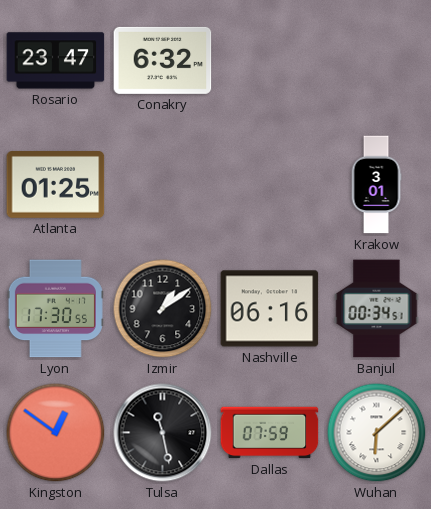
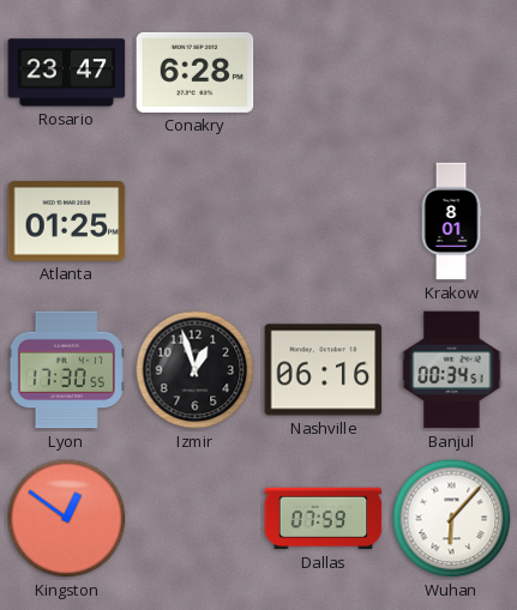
Conakry: 6:32 -> 6:28 (196, 72)
Krakow: 3:01 -> 8:01 (451, 222)
Izmir: 1:09 -> 12:57 (196, 370)
Tulsa: 11:28 -> none (163, 433)
Wuhan: 6:08 -> 6:07 (452, 519)
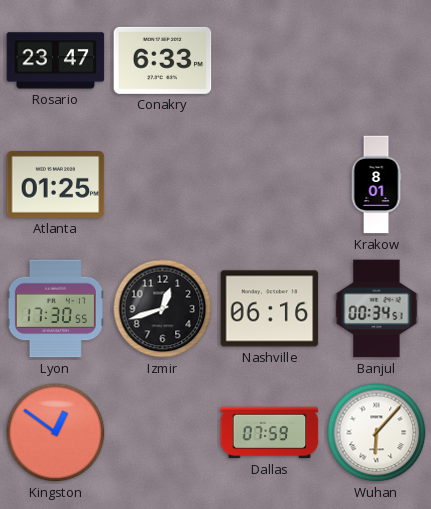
Conakry: 6:28 -> 6:33 (163, 60)
Izmir: 12:57 -> 12:42 (163, 309)
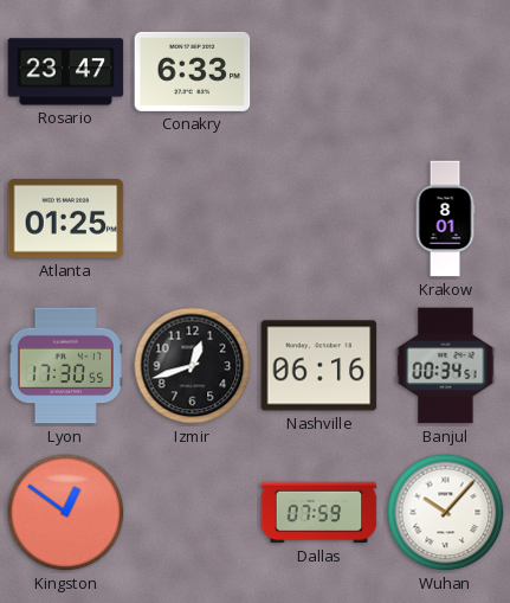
Wuhan: 6:07 -> 10:07 (446, 513)
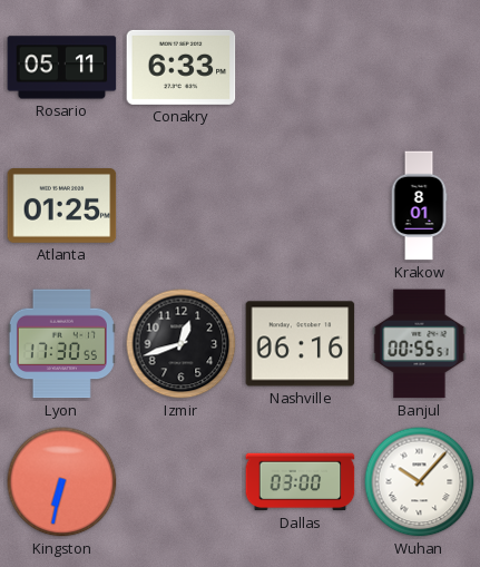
Rosario: 23:47 -> 05:11 (62, 68)
Banjul: 00:34 -> 00:55 (420, 344)
Kingston: 12:51 -> 6:32 (62, 482)
Dallas: 07:59 -> 03:00 (301, 482)
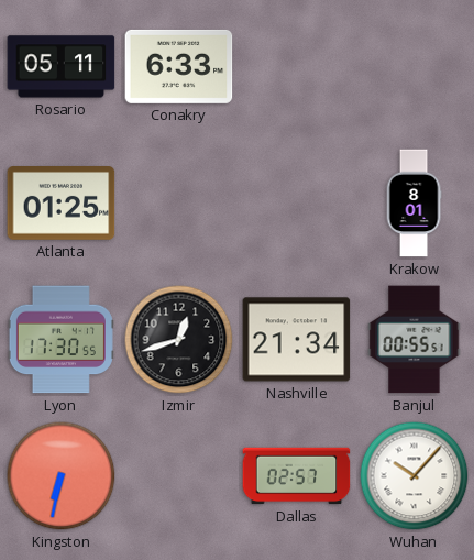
Nashville: 06:16 -> 21:34 (297, 340)
Dallas: 03:00 -> 02:57 (297, 476)
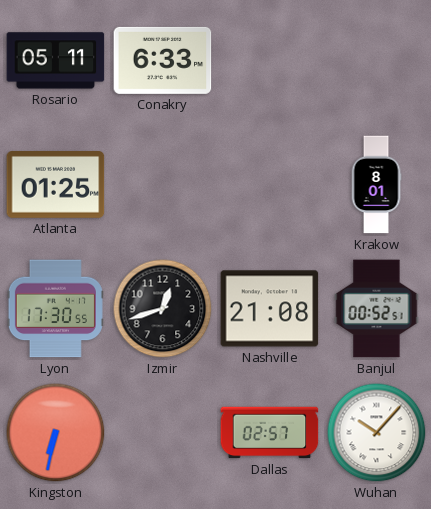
Nashville: 21:34 -> 21:08 (270, 309)
Banjul: 00:55 -> 00:52 (377, 309)
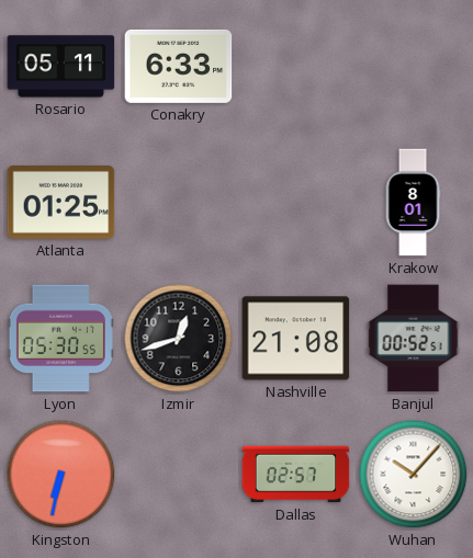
Lyon: 17:30 -> 05:30 (60, 339)
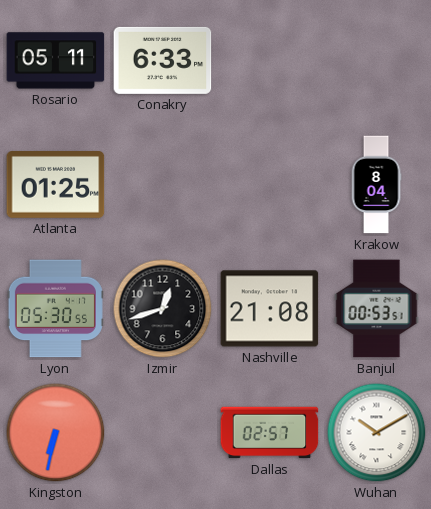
Krakow: 8:01 -> 8:04 (376, 185)
Banjul: 00:52 -> 00:53 (377, 309)
Wuhan: 10:07 -> 10:10 (377, 433)
